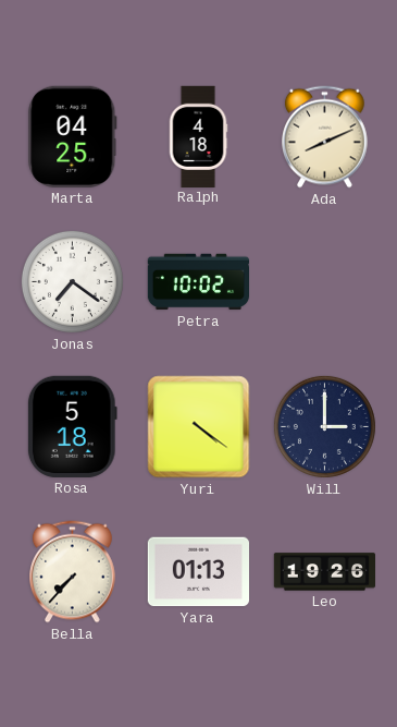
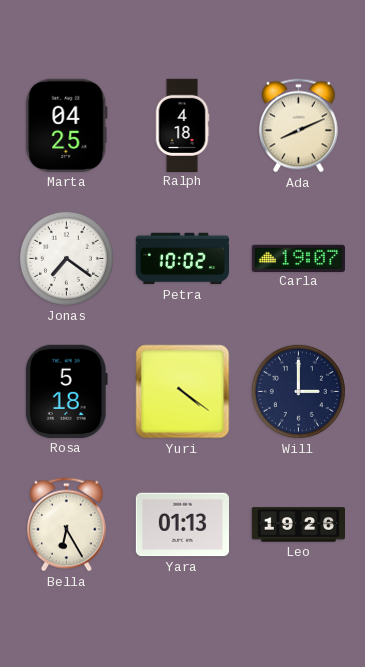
Carla: none -> 19:07 (298, 258)
Bella: 7:37 -> 6:25 (67, 525)
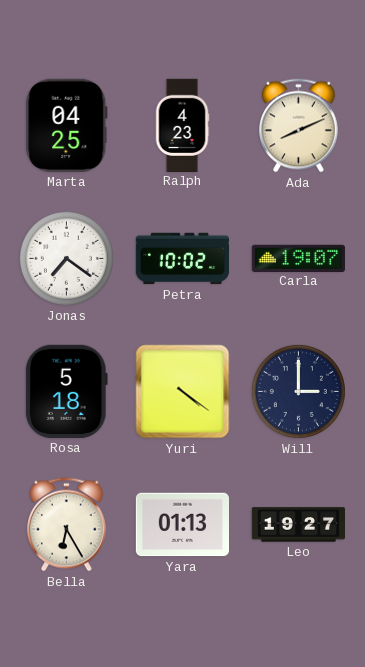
Ralph: 4:18 -> 4:23 (182, 125)
Leo: 19:26 -> 19:27 (298, 525)
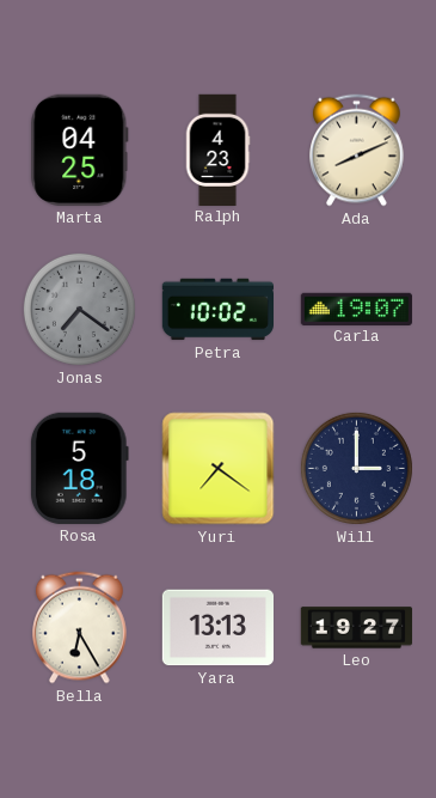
Jonas dial: white -> grey (79, 309)
Yuri: 4:21 -> 7:21 (219, 469)
Yara: 01:13 -> 13:13 (217, 628)
